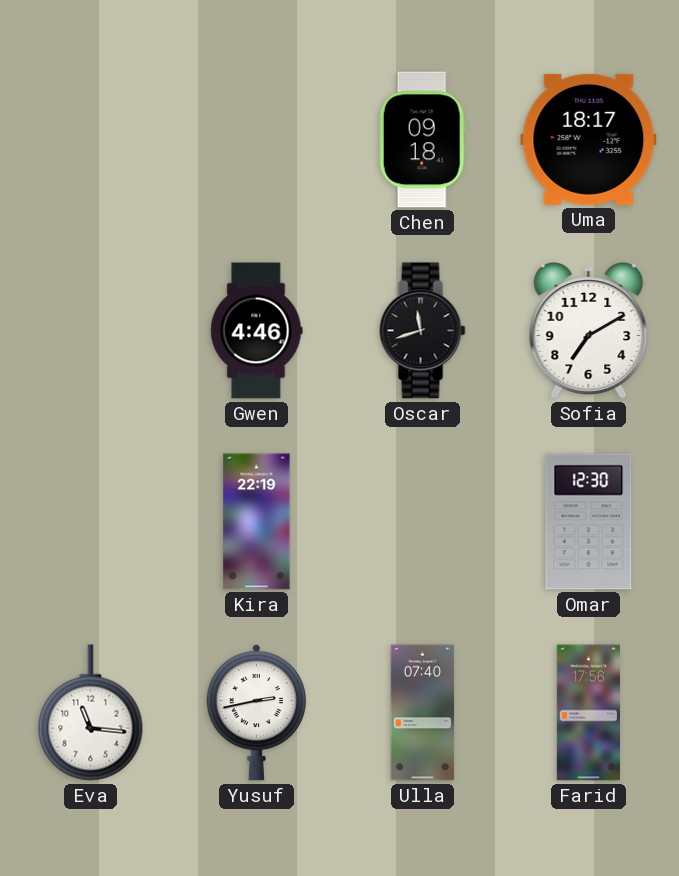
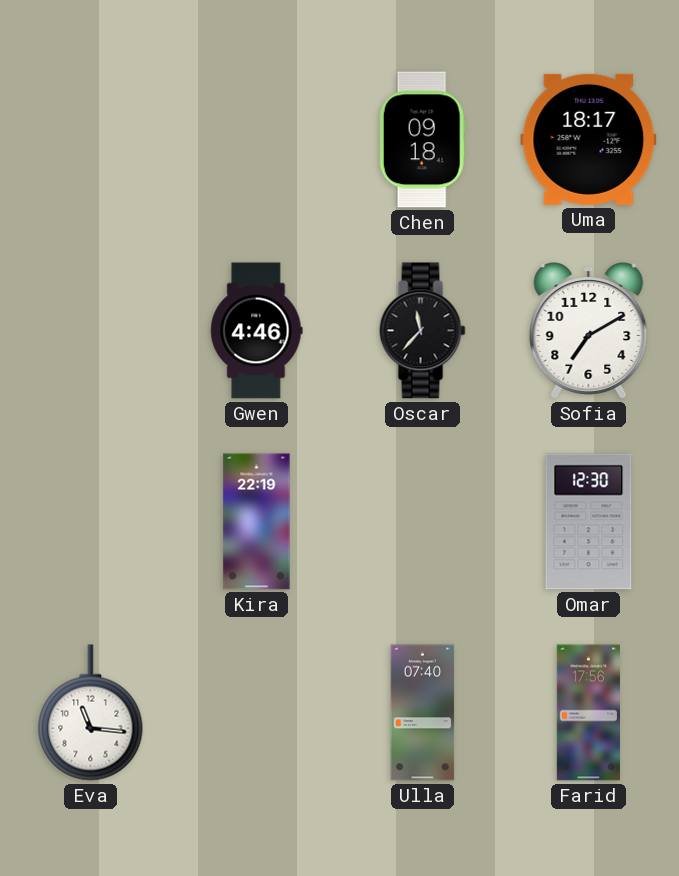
Oscar: 11:42 -> 11:37 (423, 331)
Yusuf: 2:43 -> none (256, 712)
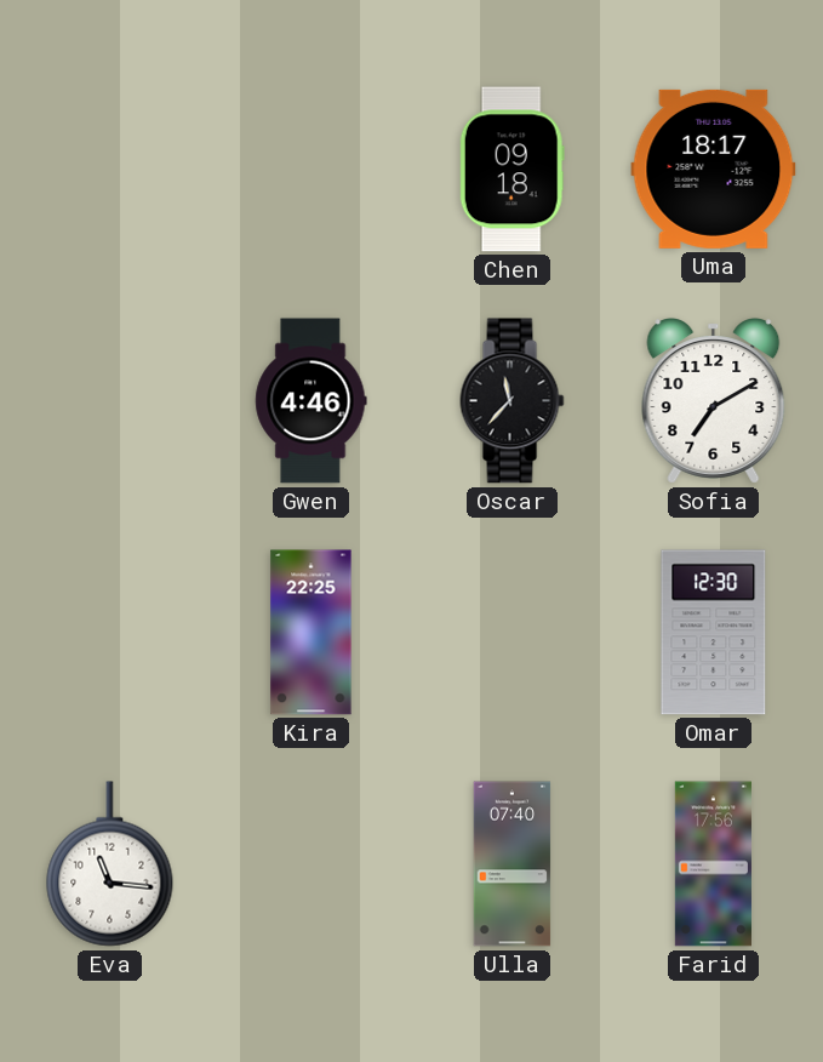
Kira: 22:19 -> 22:25 (312, 633)
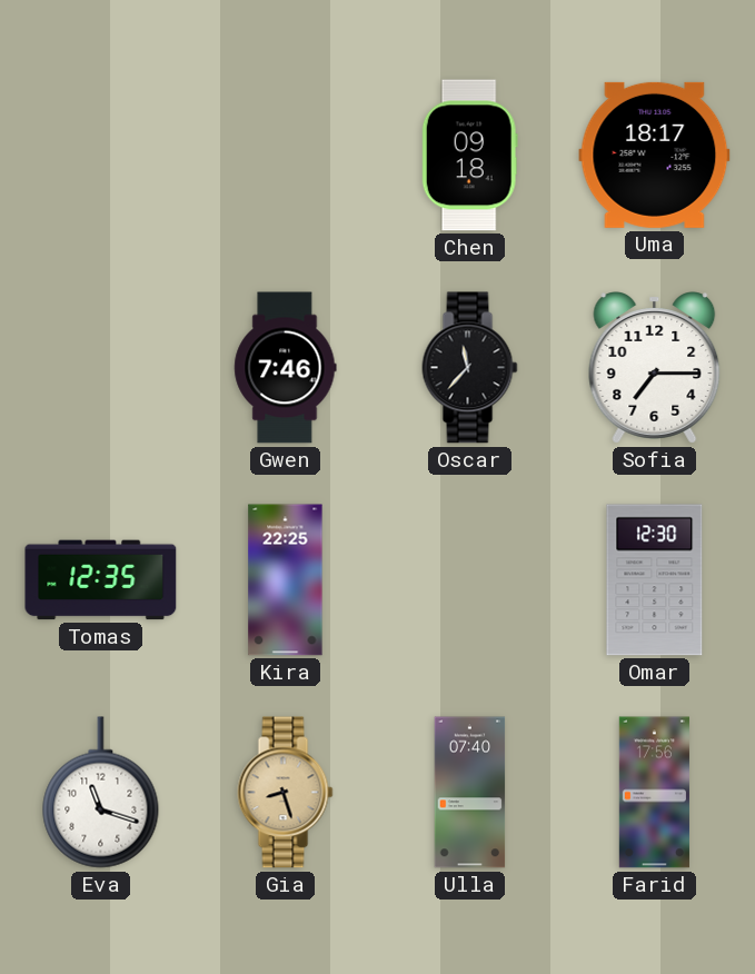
Gwen: 4:46 -> 7:46 (286, 368)
Sofia: 7:10 -> 7:15 (655, 368)
Tomas: none -> 12:35 (101, 580)
Eva: 11:16 -> 11:18 (101, 793)
Gia: none -> 8:27 (286, 793)
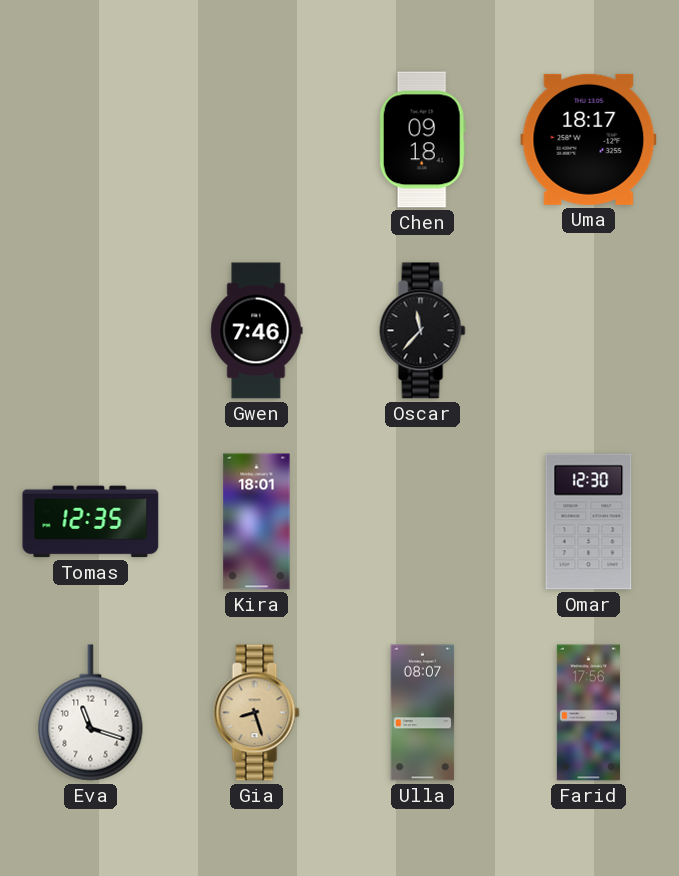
Sofia: 7:15 -> none (655, 368)
Kira: 22:25 -> 18:01 (257, 522)
Ulla: 07:40 -> 08:07 (423, 713)
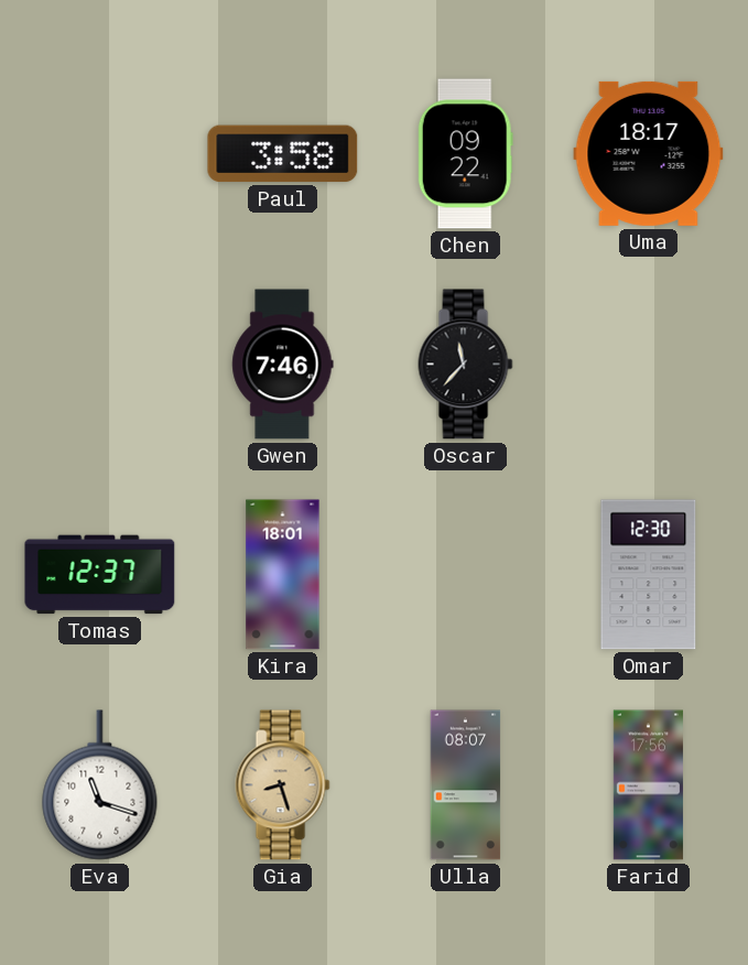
Paul: none -> 3:58 (283, 154)
Chen: 09:18 -> 09:22 (465, 154)
Tomas: 12:35 -> 12:37 (100, 575)
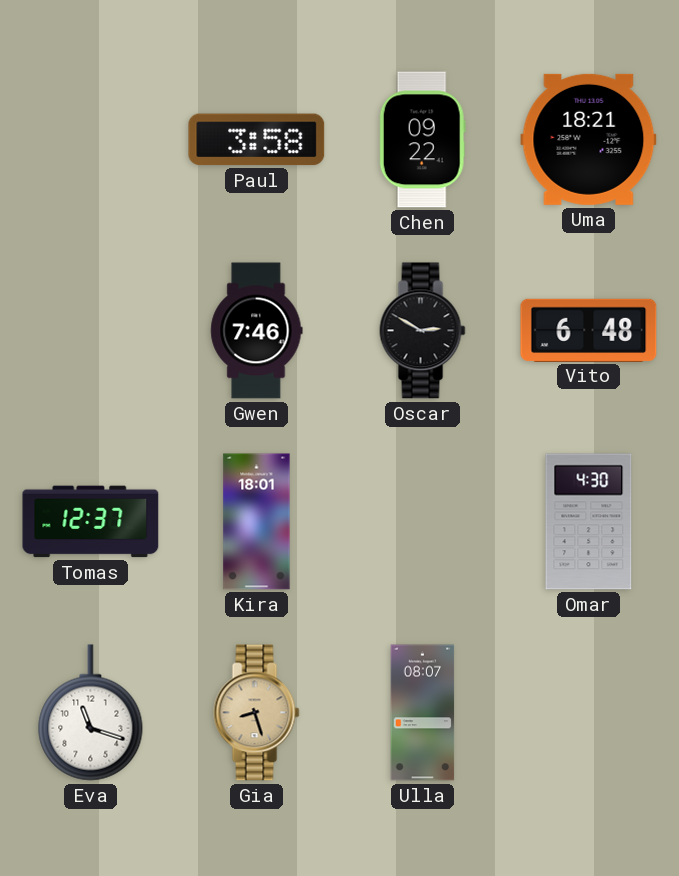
Uma: 18:17 -> 18:21 (589, 139)
Oscar: 11:37 -> 2:50 (423, 331)
Vito: none -> 6:48 (589, 330)
Omar: 12:30 -> 4:30 (589, 522)
Farid: 17:56 -> none (648, 785)
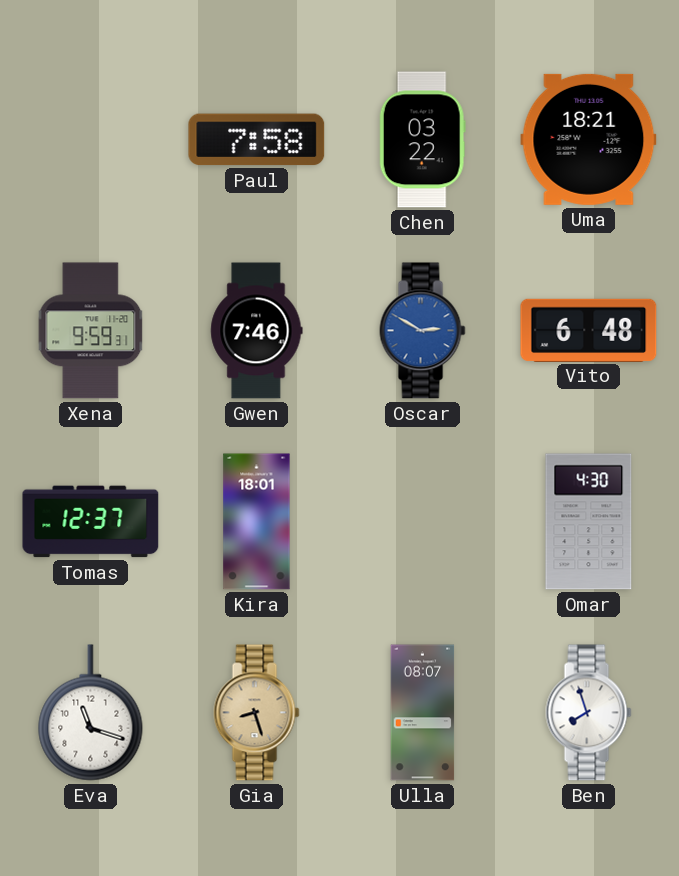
Paul: 3:58 -> 7:58 (257, 140)
Chen: 09:22 -> 03:22 (422, 140)
Xena: none -> 9:59 (91, 331)
Oscar dial: black -> blue (423, 331)
Ben: none -> 7:57 (589, 713)
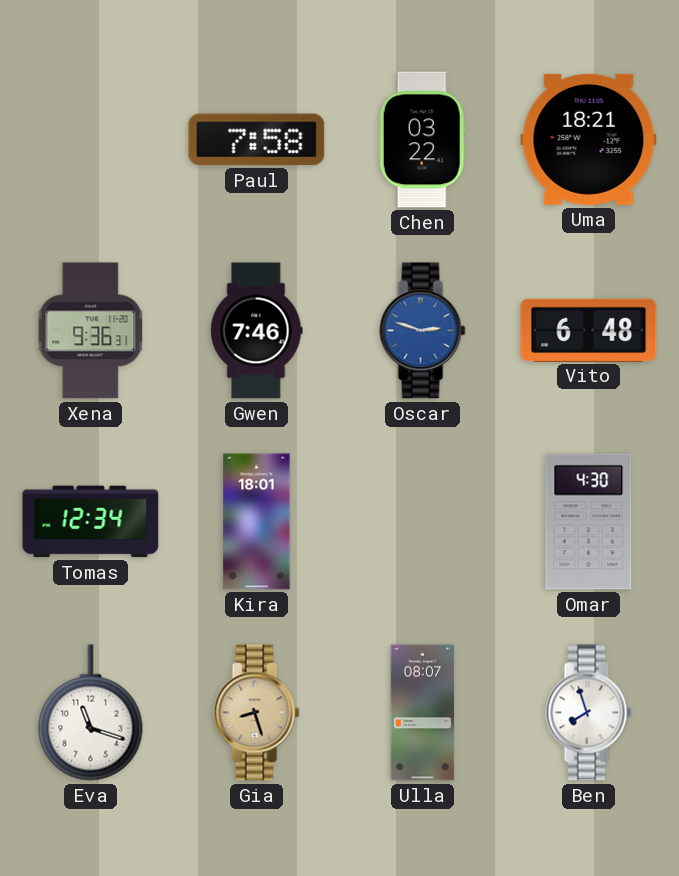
Xena: 9:59 -> 9:36 (91, 331)
Oscar: 2:50 -> 2:48 (423, 331)
Tomas: 12:37 -> 12:34 (91, 522)
